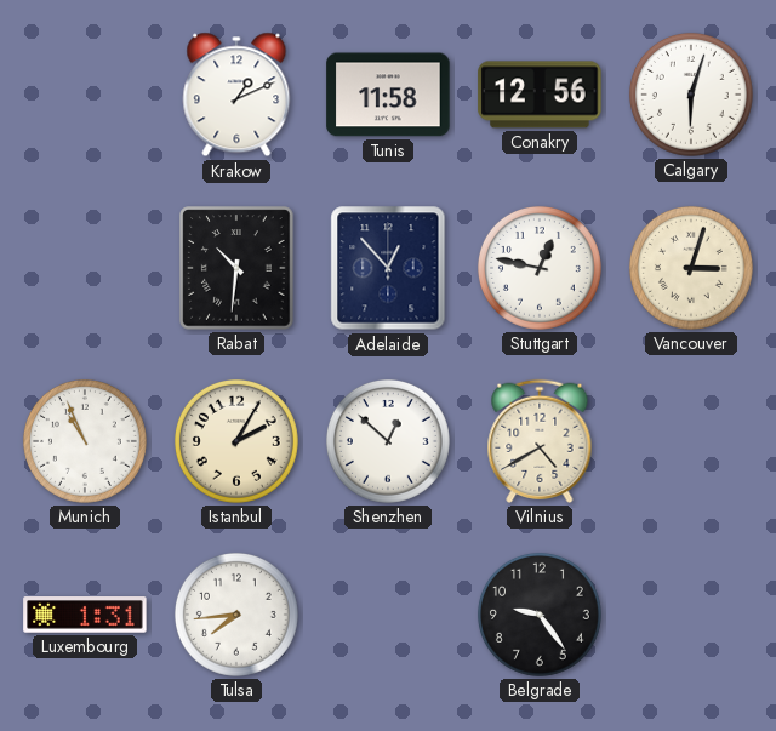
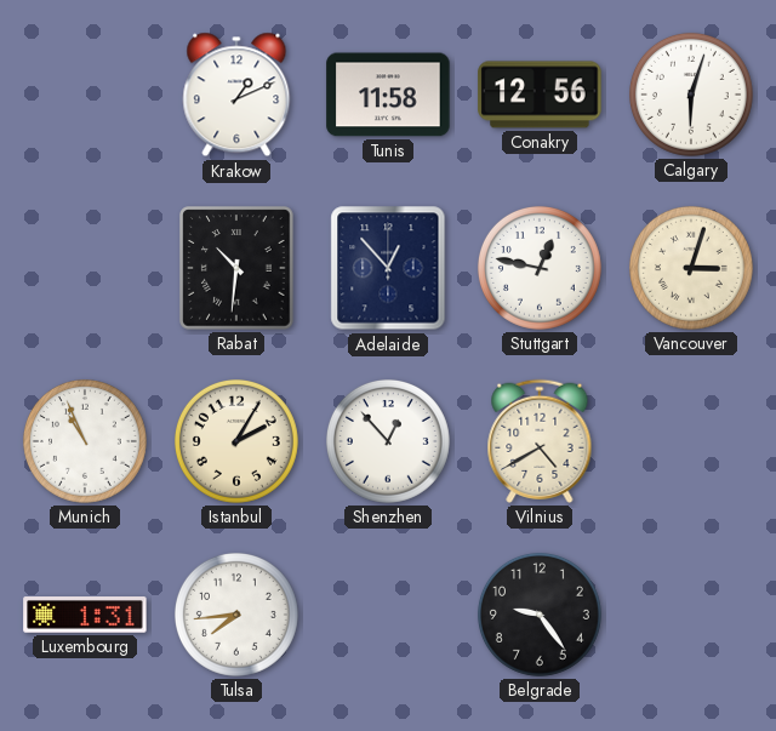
Shenzhen: 12:52 -> 12:53 (388, 441)
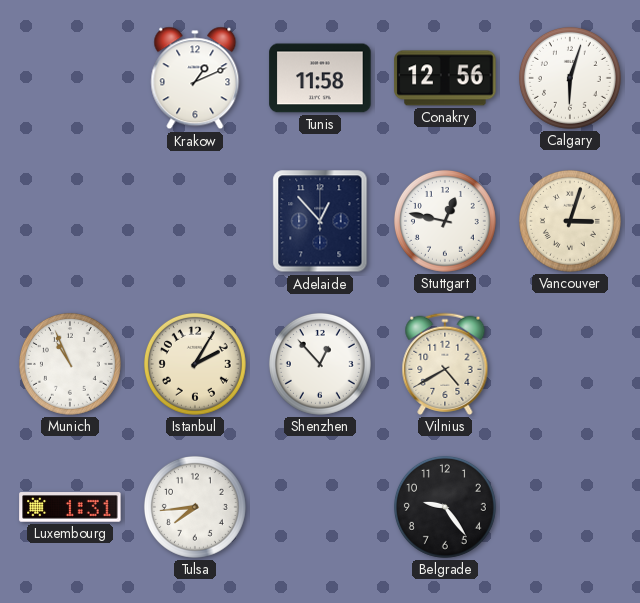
Rabat: 10:31 -> none (236, 268)
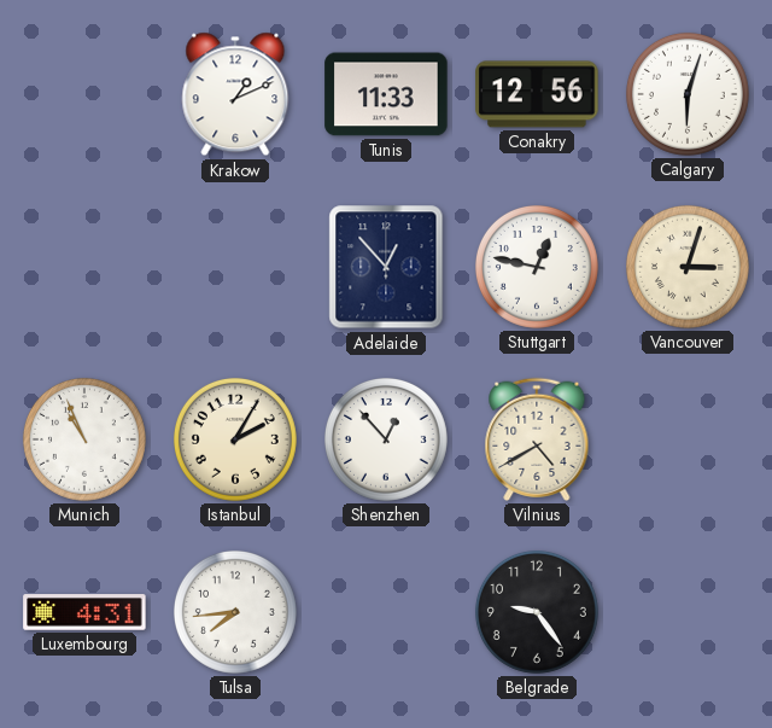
Tunis: 11:58 -> 11:33 (386, 94)
Luxembourg: 1:31 -> 4:31 (84, 612)
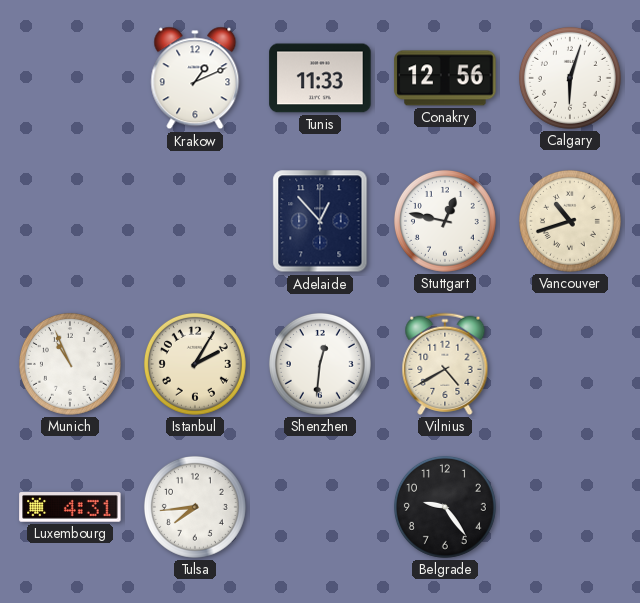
Vancouver: 3:03 -> 10:42 (570, 221)
Shenzhen: 12:53 -> 12:31 (320, 364)
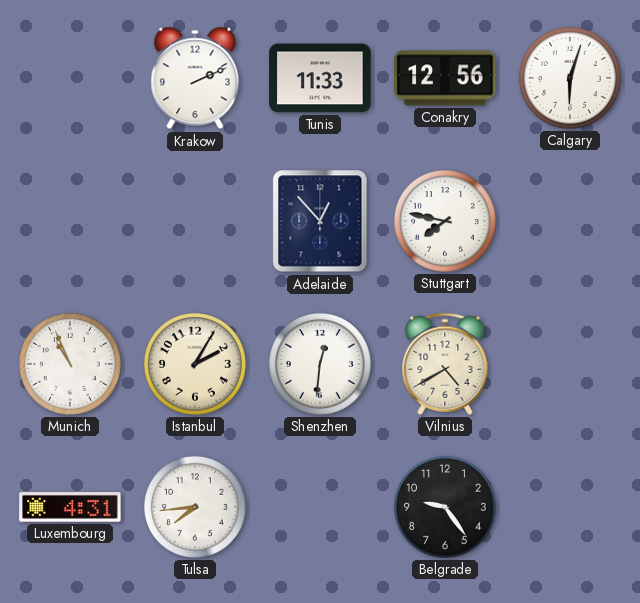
Krakow: 1:11 -> 2:11 (195, 78)
Stuttgart: 12:47 -> 7:47 (445, 221)
Vancouver: 10:42 -> none (570, 221)
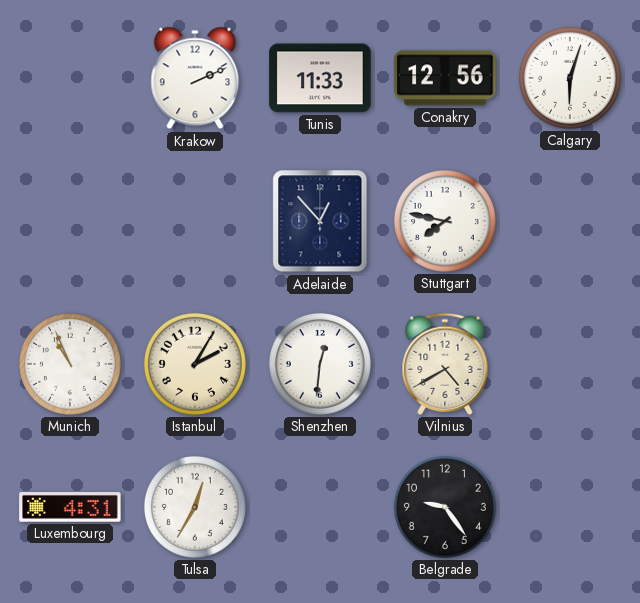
Tulsa: 7:44 -> 12:35 (195, 507)
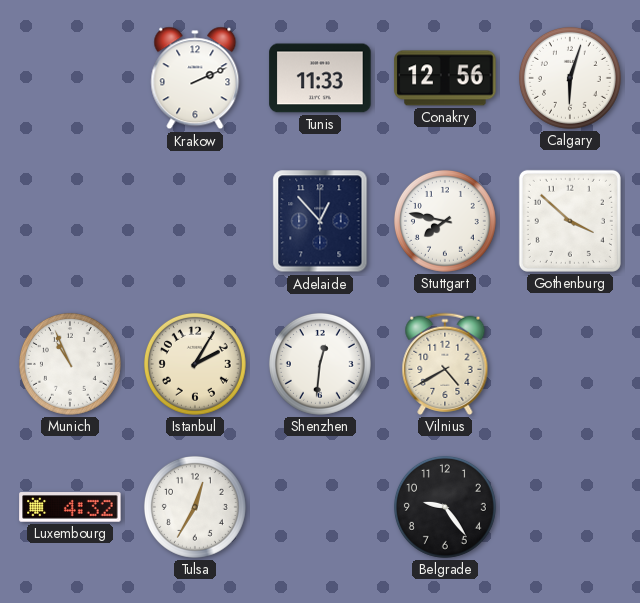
Gothenburg: none -> 3:52 (570, 221)
Luxembourg: 4:31 -> 4:32 (70, 507)
